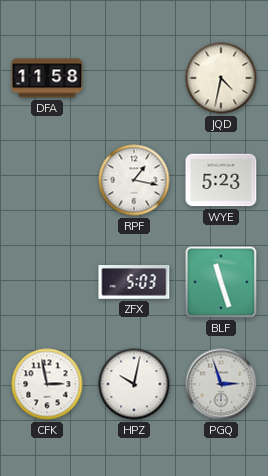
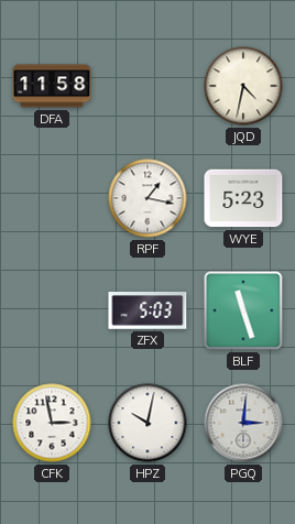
PGQ: 2:57 -> 3:01 (243, 423)
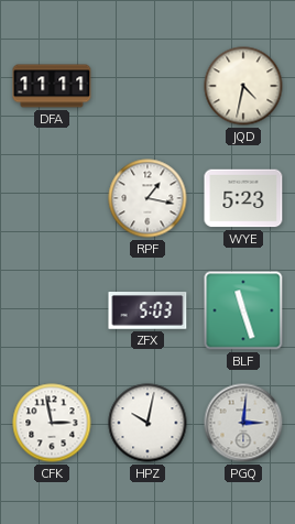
DFA: 11:58 -> 11:11 (52, 86)
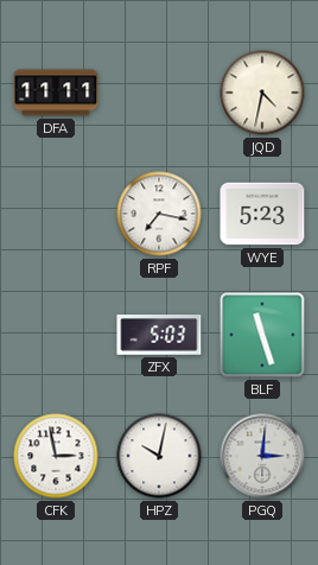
RPF: 1:17 -> 7:17 (159, 214)
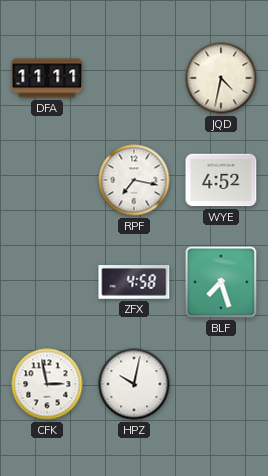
WYE: 5:23 -> 4:52 (221, 180)
ZFX: 5:03 -> 4:58 (134, 282)
BLF: 11:27 -> 7:27 (221, 282)
PGQ: 3:01 -> none (262, 456)
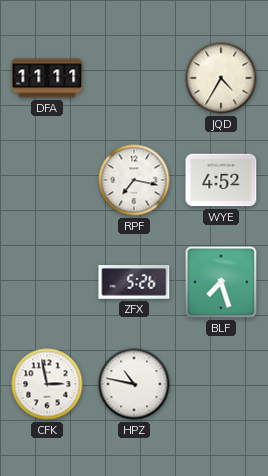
JQD: 4:32 -> 4:35 (221, 78)
ZFX: 4:58 -> 5:26 (134, 282)
HPZ: 10:02 -> 10:47 (134, 384)
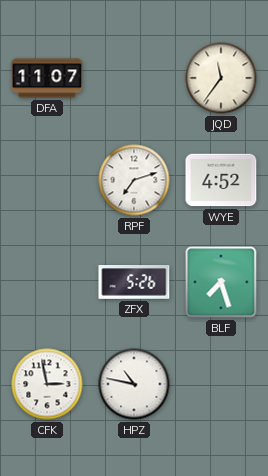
DFA: 11:11 -> 11:07 (47, 78)
JQD: 4:35 -> 11:36 (221, 78)
RPF: 7:17 -> 7:12 (134, 180)
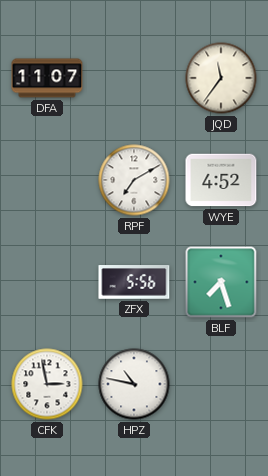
RPF: 7:12 -> 7:10 (134, 180)
ZFX: 5:26 -> 5:56 (134, 282)
